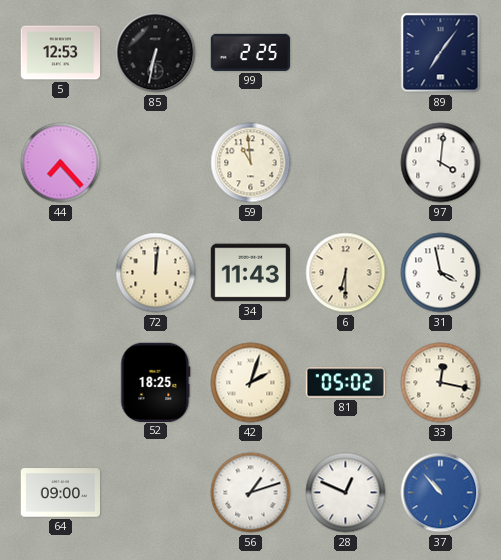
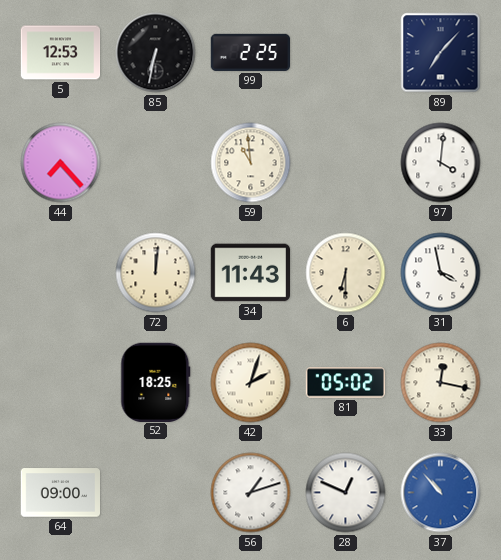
89: 7:06 -> 7:07 (441, 53)
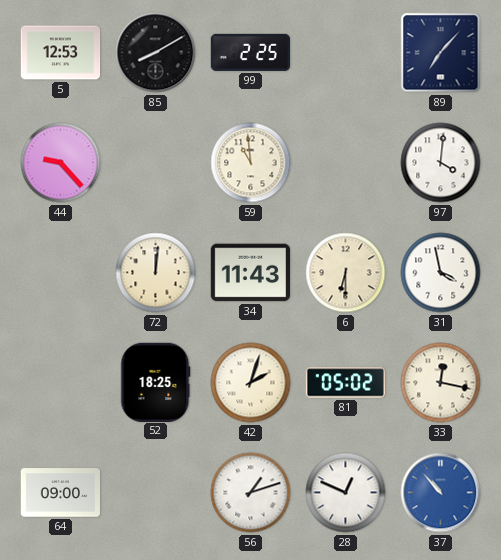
85: 6:32 -> 8:10 (156, 53)
44: 7:23 -> 9:23 (61, 163)
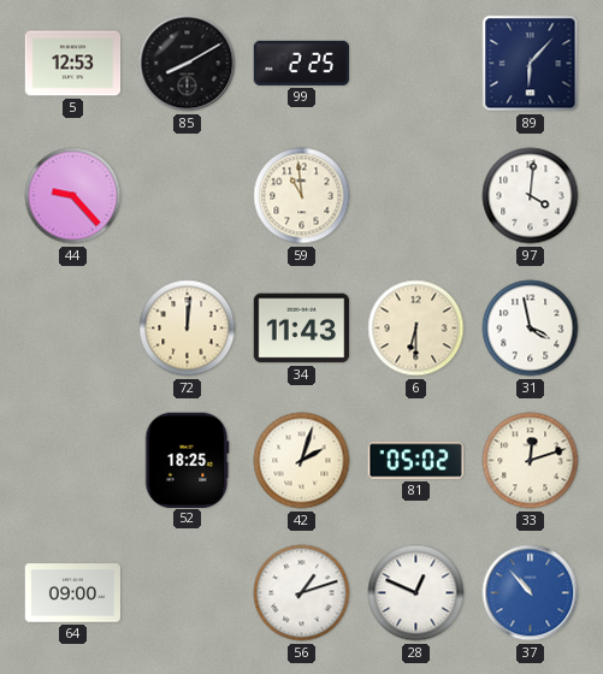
89: 7:07 -> 6:07 (531, 64)
33: 12:17 -> 12:12 (531, 461)
